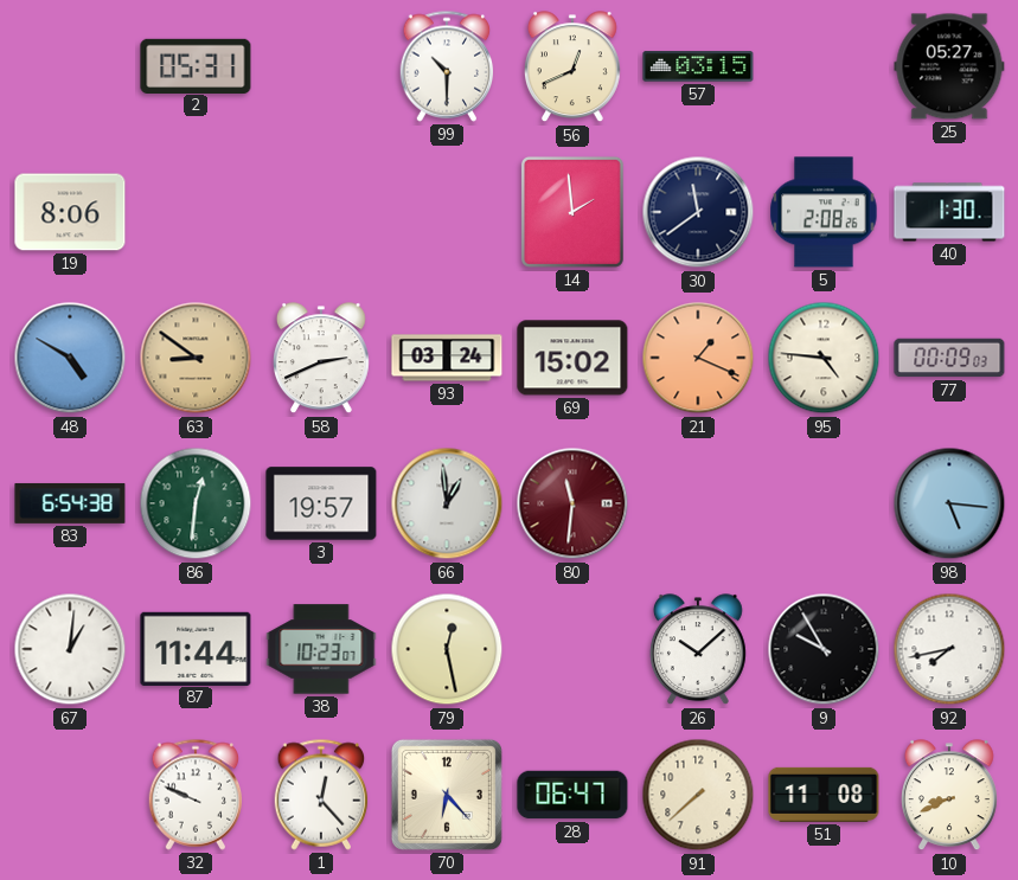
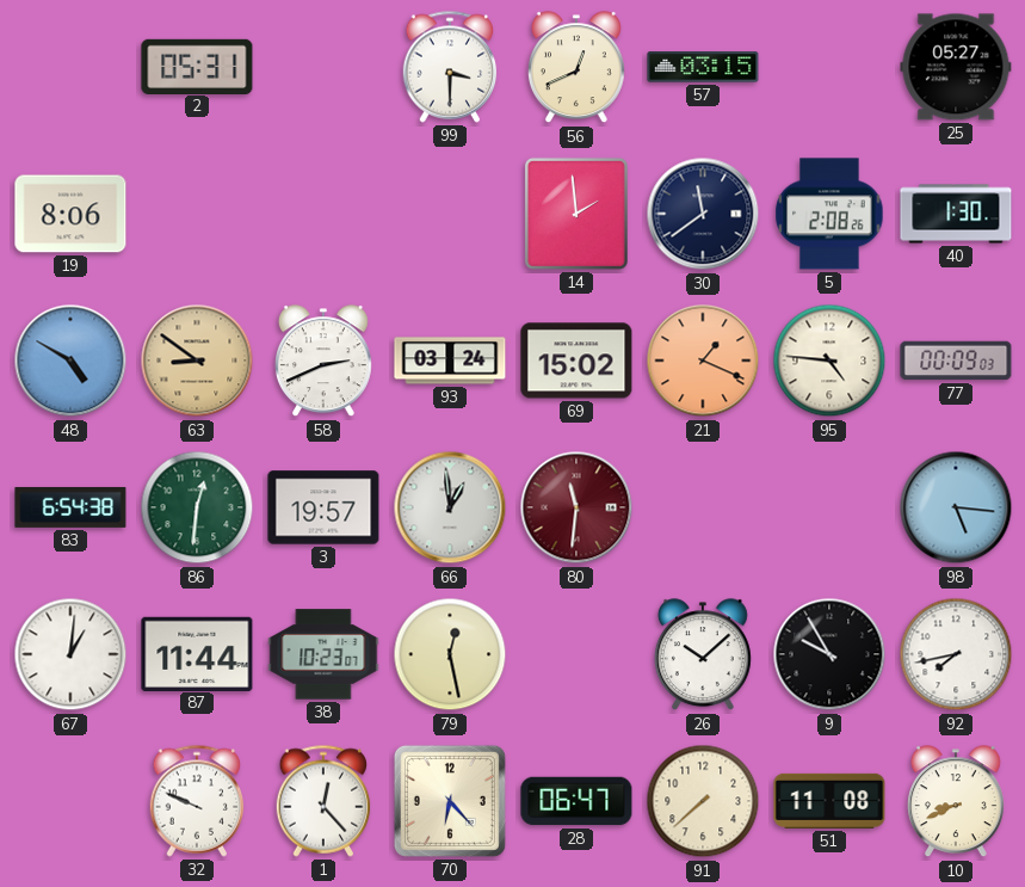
99: 10:30 -> 3:30 (450, 67)
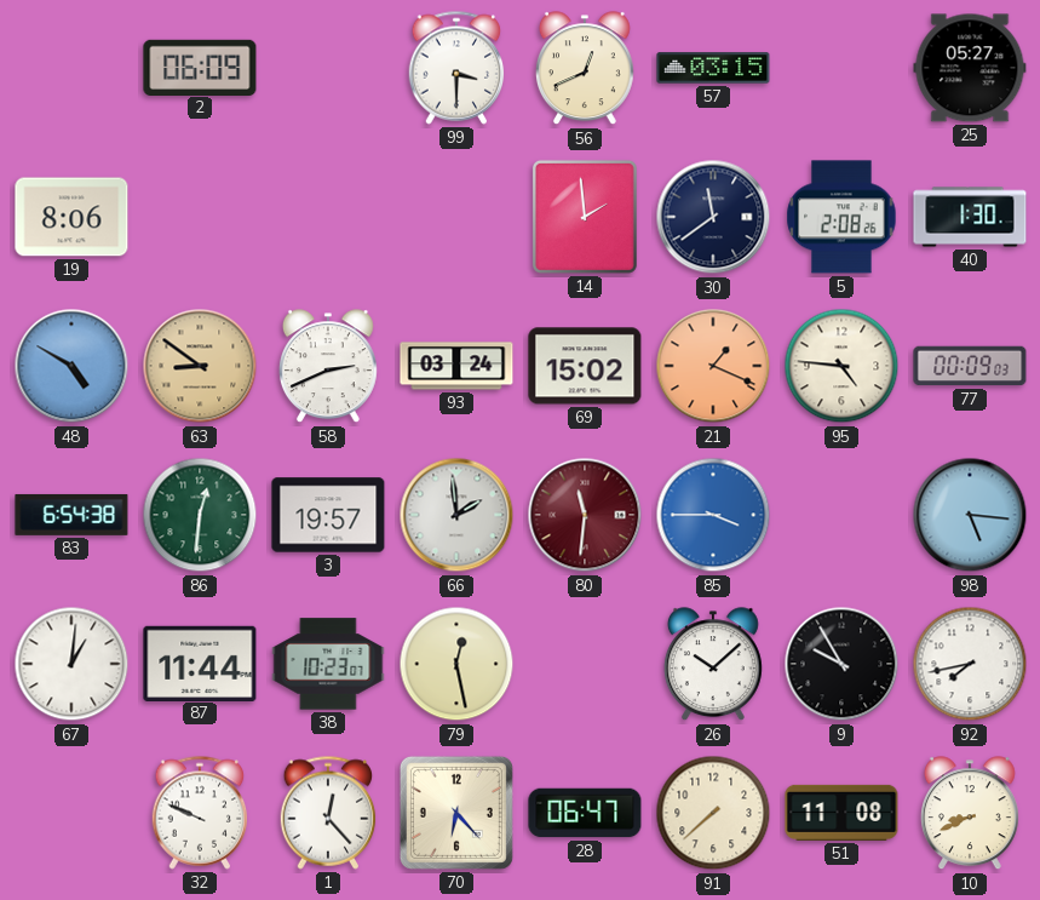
2: 05:31 -> 06:09 (200, 67)
66: 12:59 -> 1:59 (456, 515)
85: none -> 3:45 (713, 515)
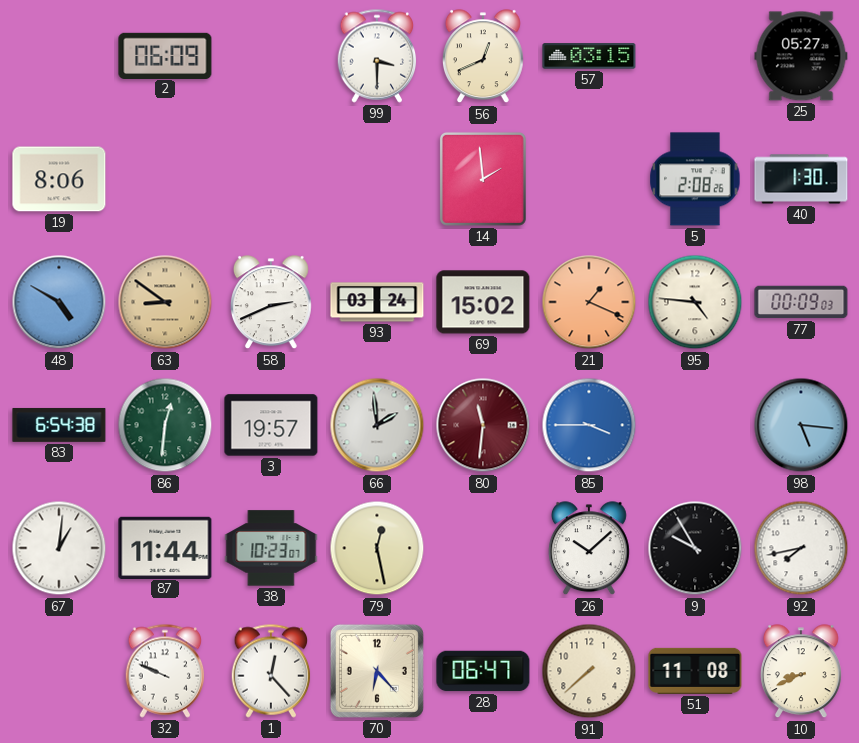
30: 11:39 -> none (713, 217)
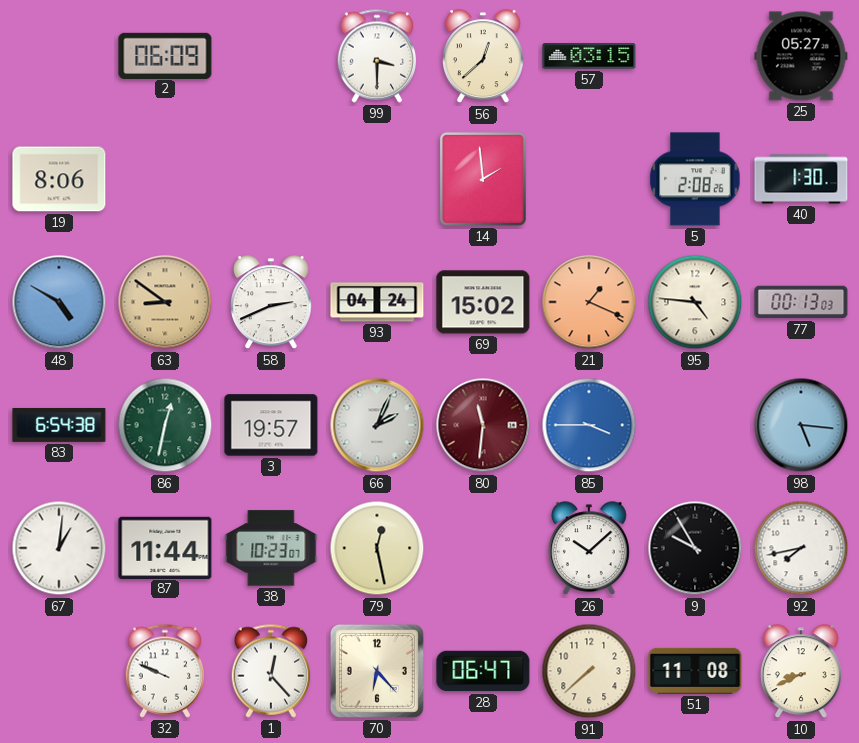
56: 12:41 -> 12:38 (483, 57)
93: 03:24 -> 04:24 (377, 302)
77: 00:09 -> 00:13 (801, 302)
86: 12:31 -> 12:32 (165, 425)
66: 1:59 -> 2:04 (377, 425)
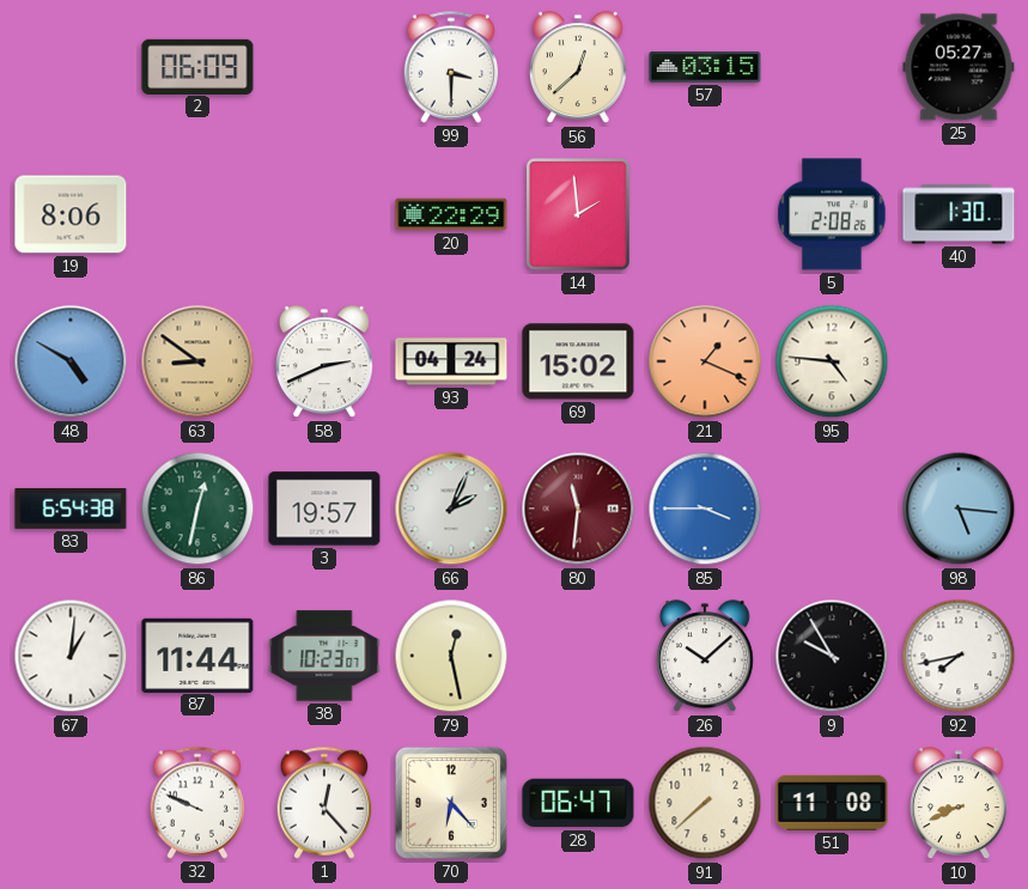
20: none -> 22:29 (451, 214)
77: 00:13 -> none (801, 302)
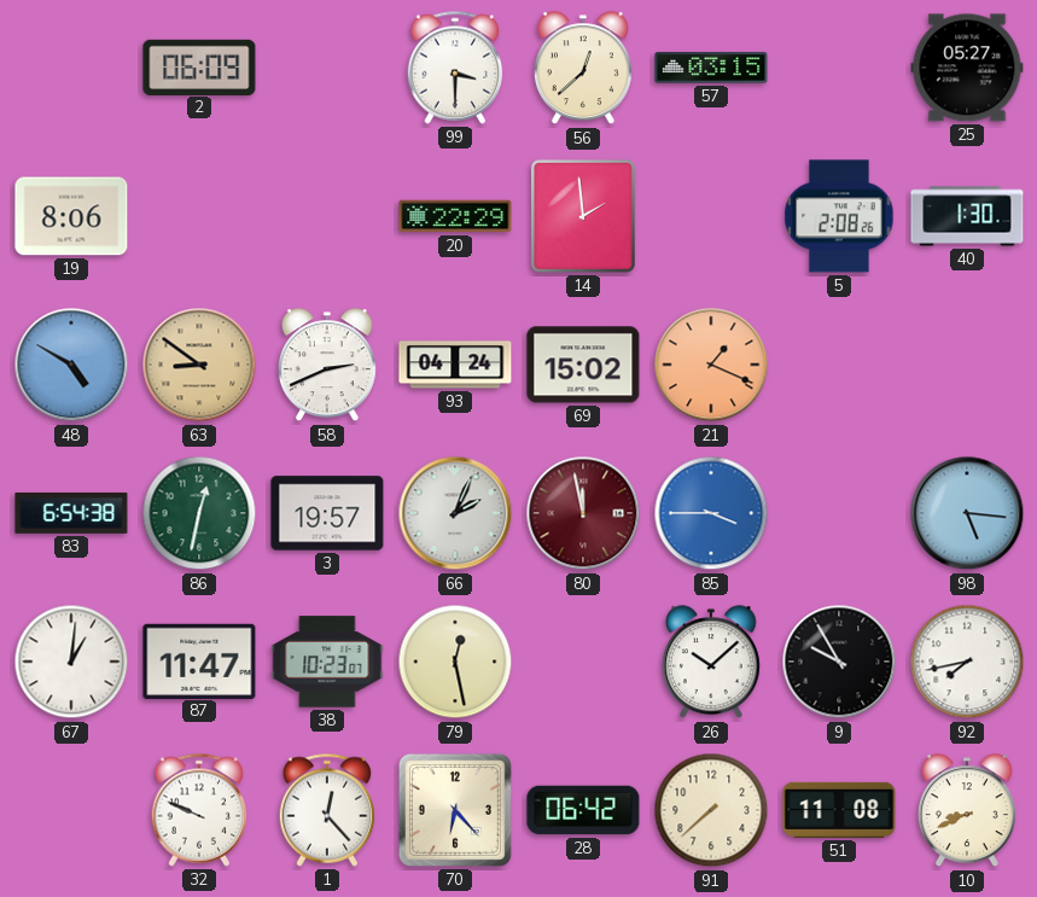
95: 4:46 -> none (832, 361)
80: 11:31 -> 11:58 (583, 513)
87: 11:44 -> 11:47 (199, 660)
28: 06:47 -> 06:42 (583, 810)
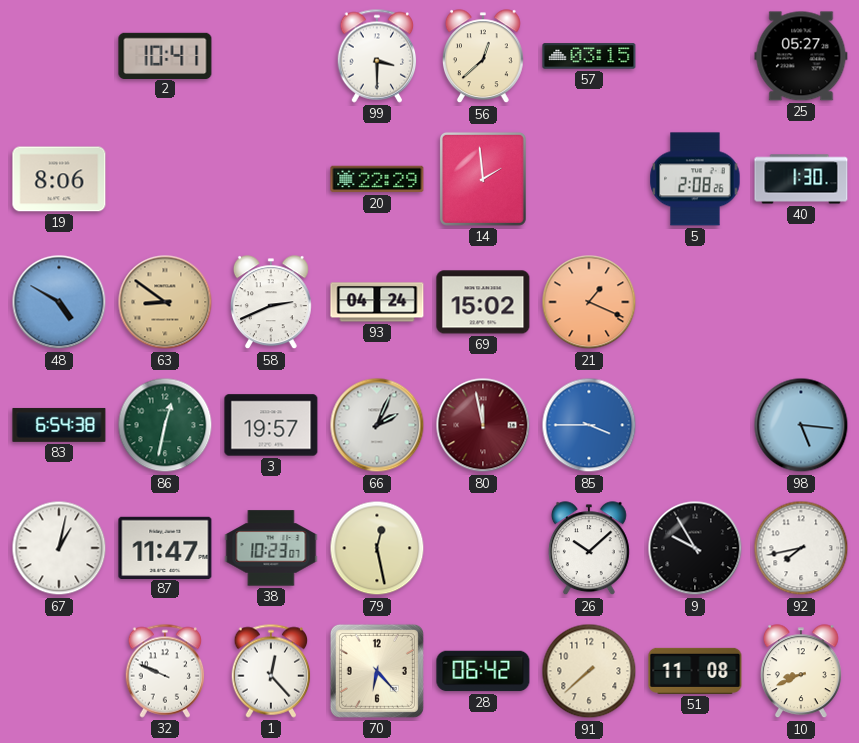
2: 06:09 -> 10:41 (165, 55)
67: 1:01 -> 1:02 (59, 548)
